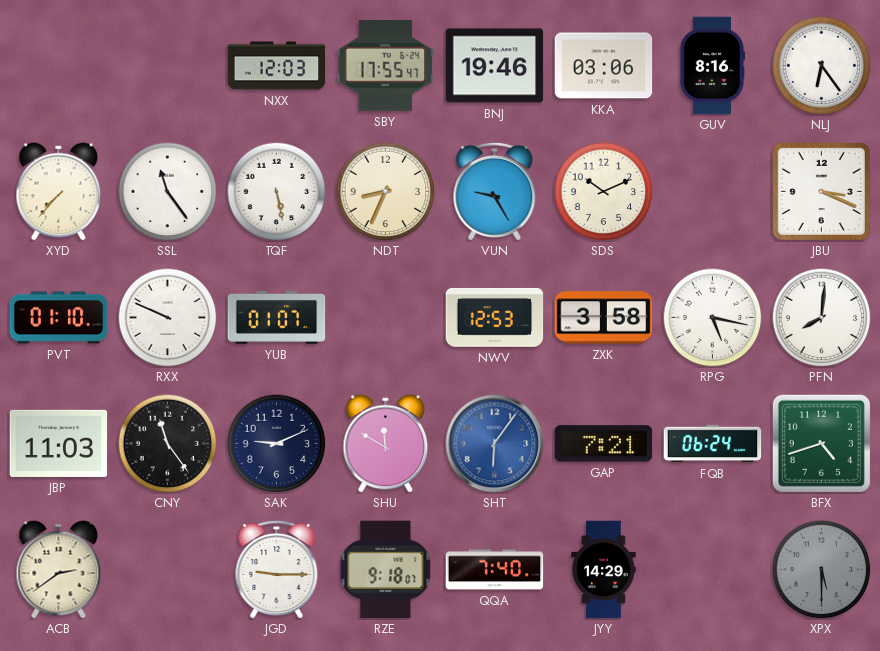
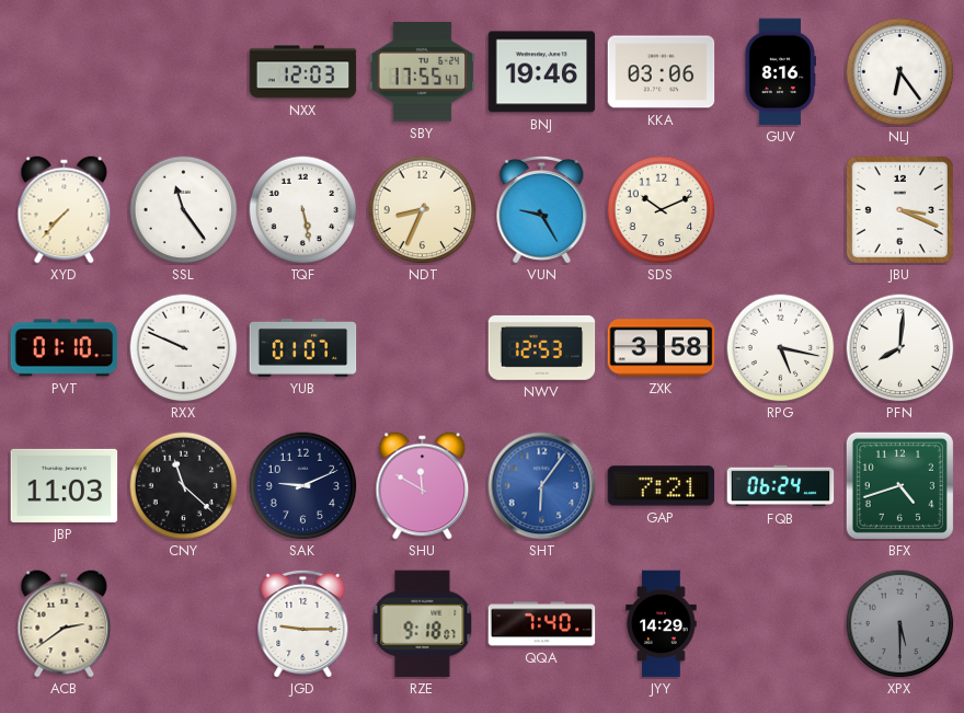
CNY: 11:24 -> 11:22 (184, 486)
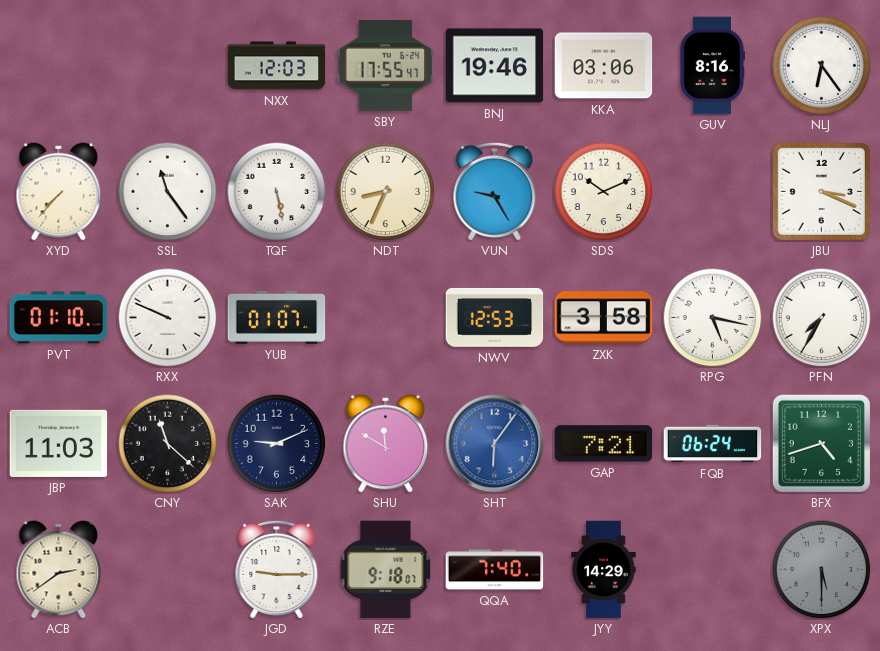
PFN: 8:01 -> 7:35 (822, 318)
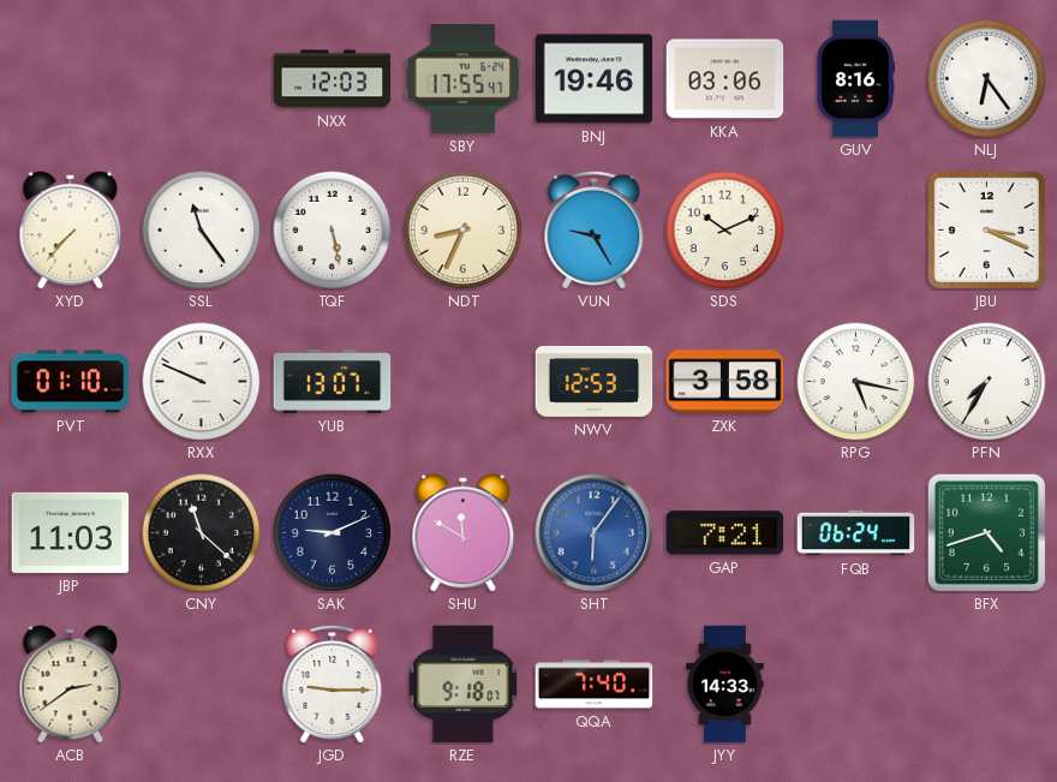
YUB: 01:07 -> 13:07 (333, 381)
JYY: 14:29 -> 14:33 (725, 685)
XPX: 5:30 -> none (822, 570)
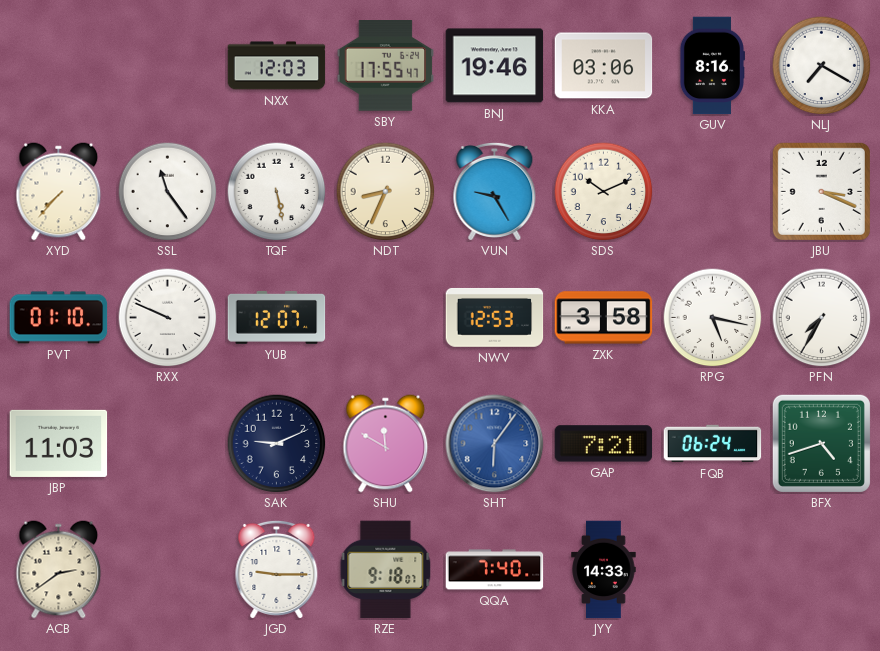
NLJ: 6:24 -> 7:20 (822, 66)
YUB: 13:07 -> 12:07 (277, 317)
CNY: 11:22 -> none (202, 533)
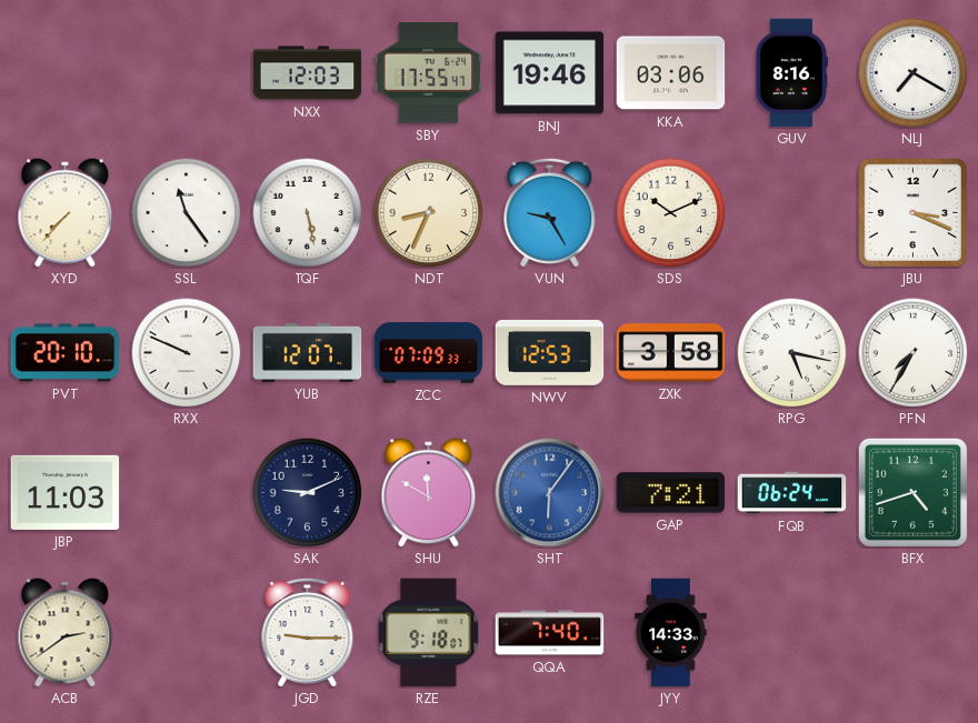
PVT: 01:10 -> 20:10 (66, 353)
ZCC: none -> 07:09 (429, 353)
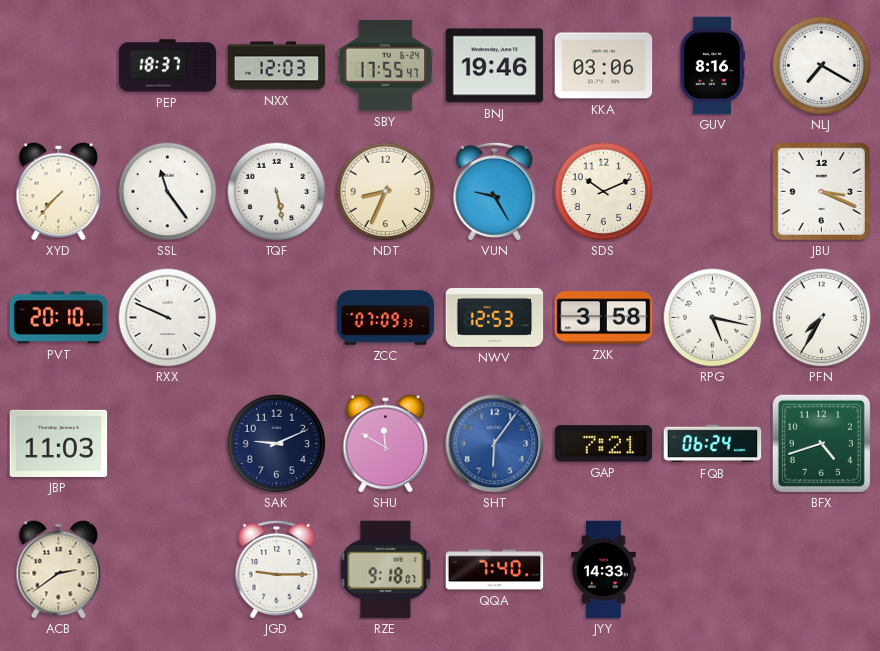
PEP: none -> 18:37 (168, 66)
YUB: 12:07 -> none (308, 352)
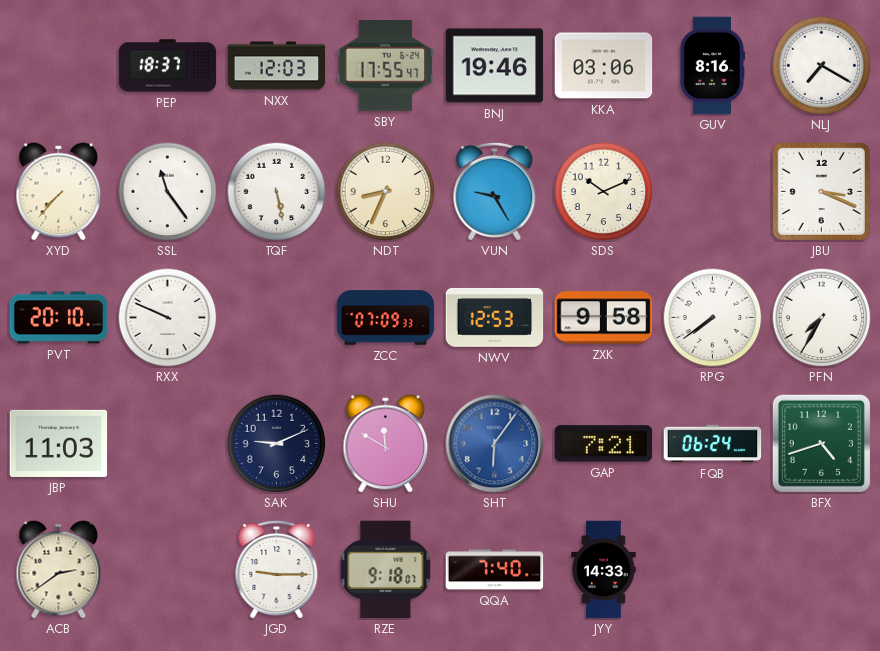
ZXK: 3:58 -> 9:58 (604, 318)
RPG: 5:17 -> 7:39 (713, 318)
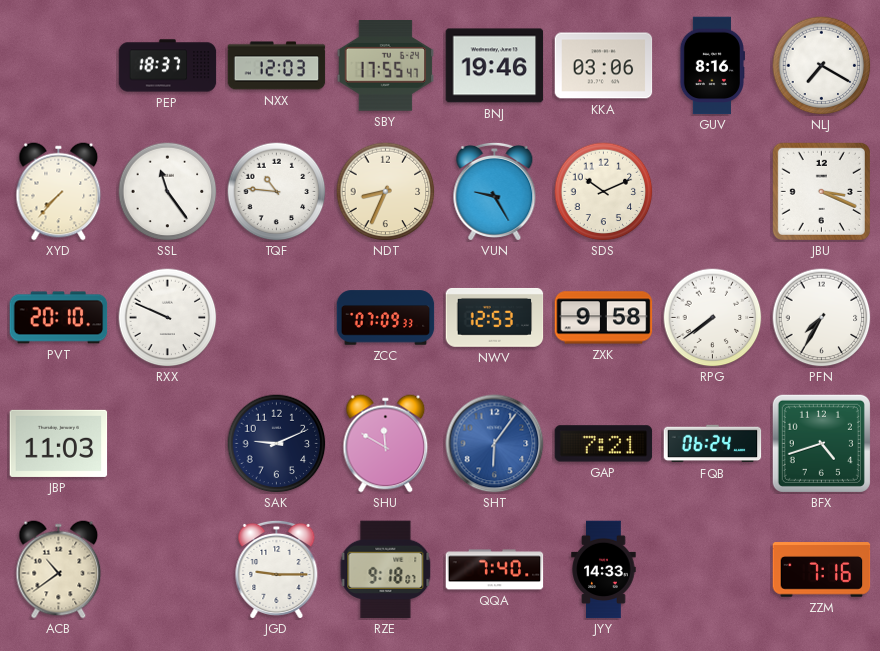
TQF: 5:28 -> 10:46 (277, 192)
ACB: 2:39 -> 10:39 (59, 570)
ZZM: none -> 7:16 (822, 570)
